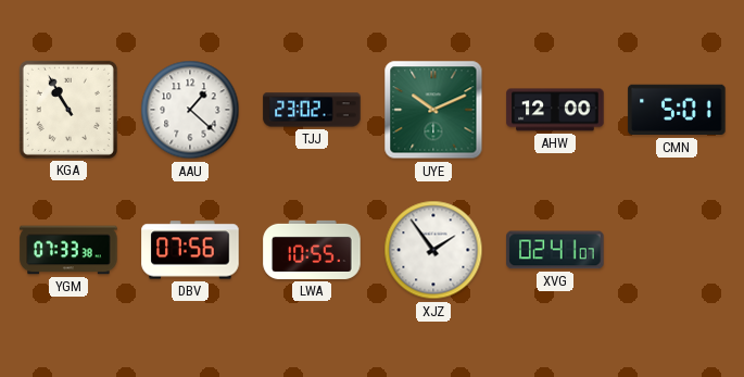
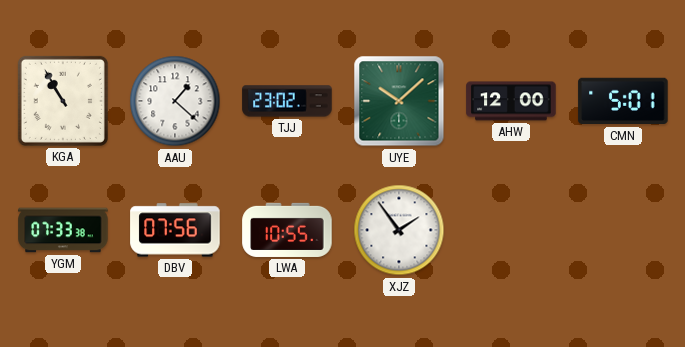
UYE: 10:11 -> 10:08 (399, 101)
XVG: 02:41 -> none (555, 250)
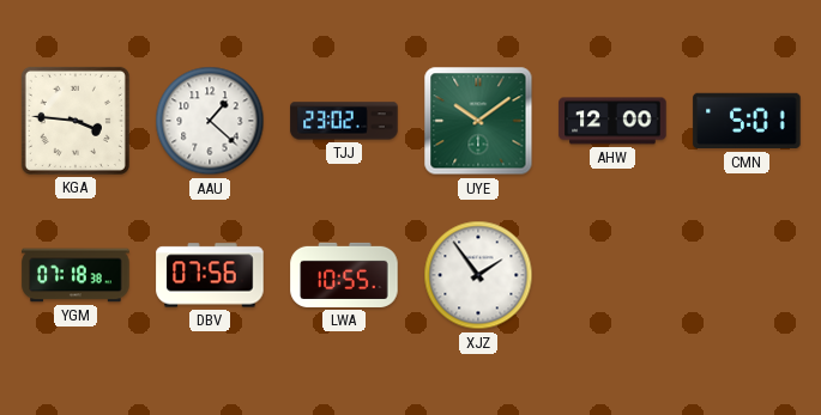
KGA: 10:55 -> 3:46 (76, 121)
UYE: 10:08 -> 10:09 (478, 121)
YGM: 07:33 -> 07:18 (76, 275)
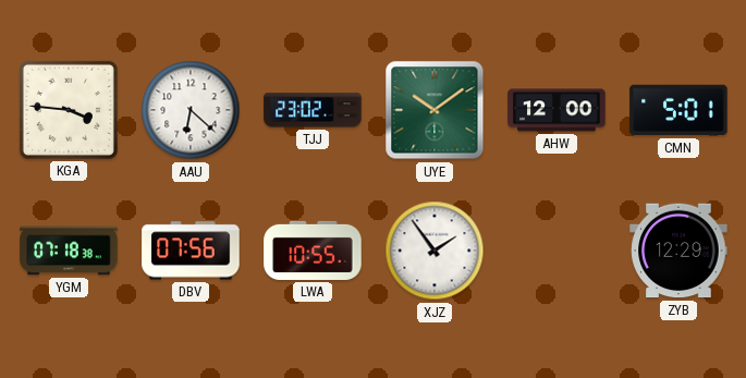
AAU: 1:22 -> 6:22 (191, 110)
ZYB: none -> 12:29 (678, 251)
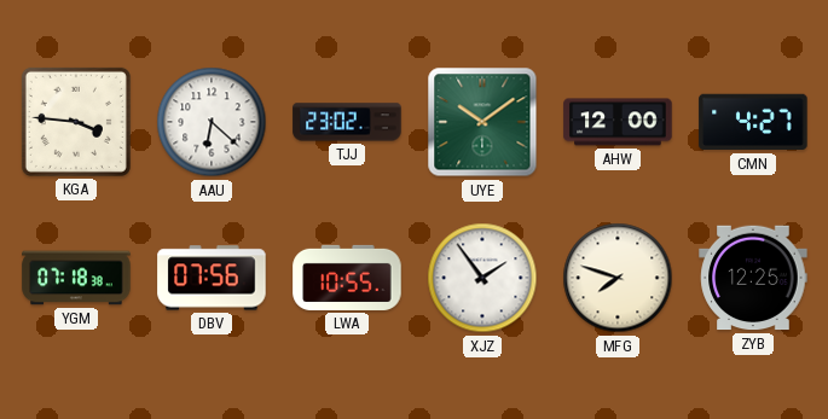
CMN: 5:01 -> 4:27 (753, 122)
MFG: none -> 7:48 (618, 278)
ZYB: 12:29 -> 12:25 (753, 278)
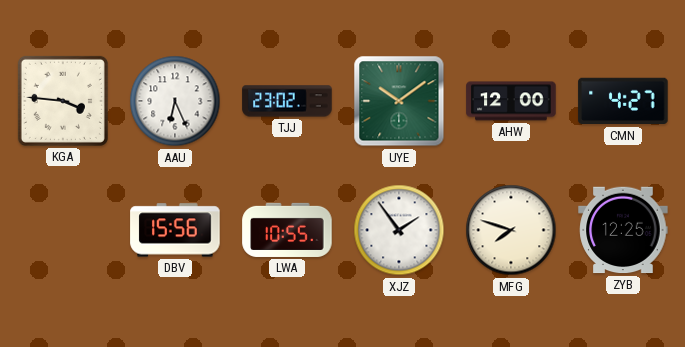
AAU: 6:22 -> 6:26 (175, 101)
YGM: 07:18 -> none (76, 278)
DBV: 07:56 -> 15:56 (175, 230)
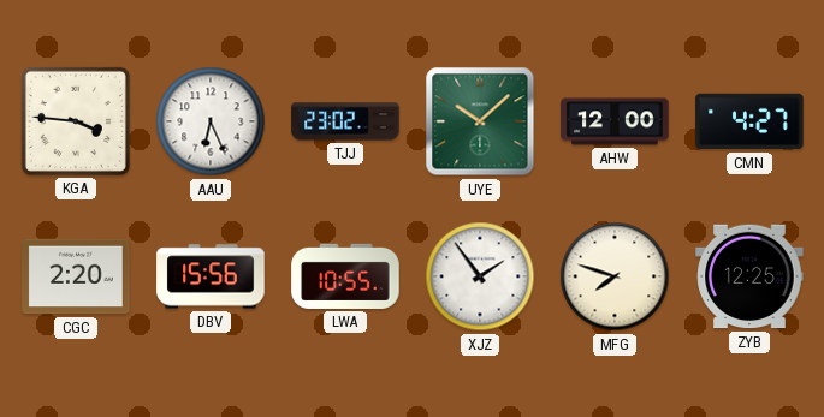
UYE: 10:09 -> 10:08 (480, 121)
CGC: none -> 2:20 (76, 276)
